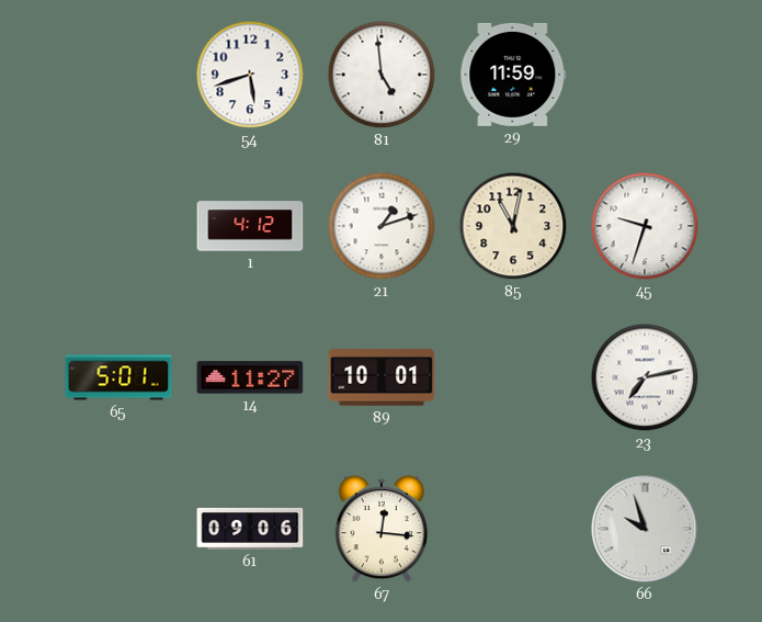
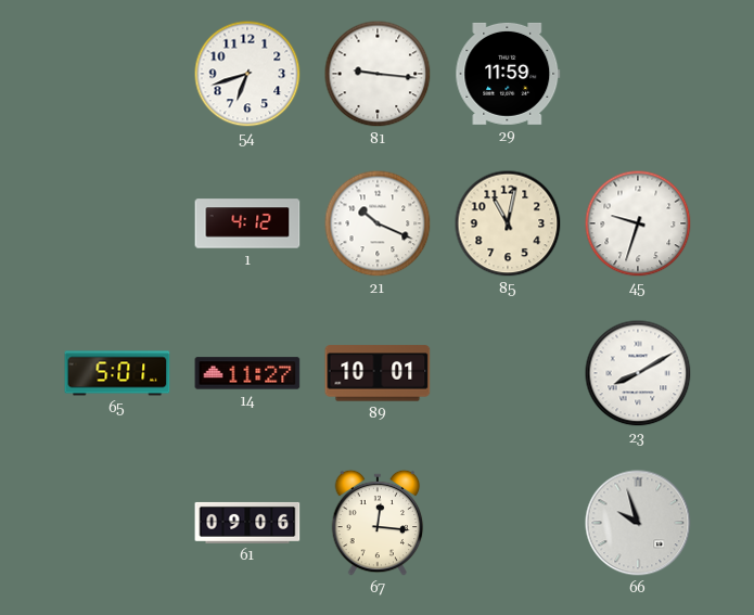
54: 5:42 -> 6:42 (247, 74)
81: 4:59 -> 9:16 (378, 74)
21: 1:12 -> 10:19 (378, 223)
23: 7:13 -> 8:10 (638, 373)
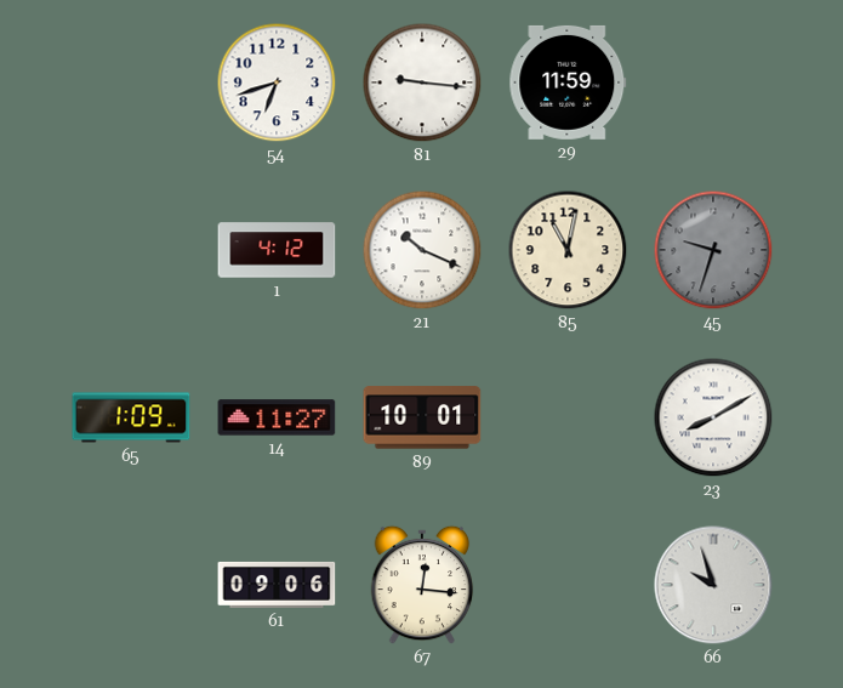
45 dial: white -> grey (713, 250)
65: 5:01 -> 1:09 (131, 417)
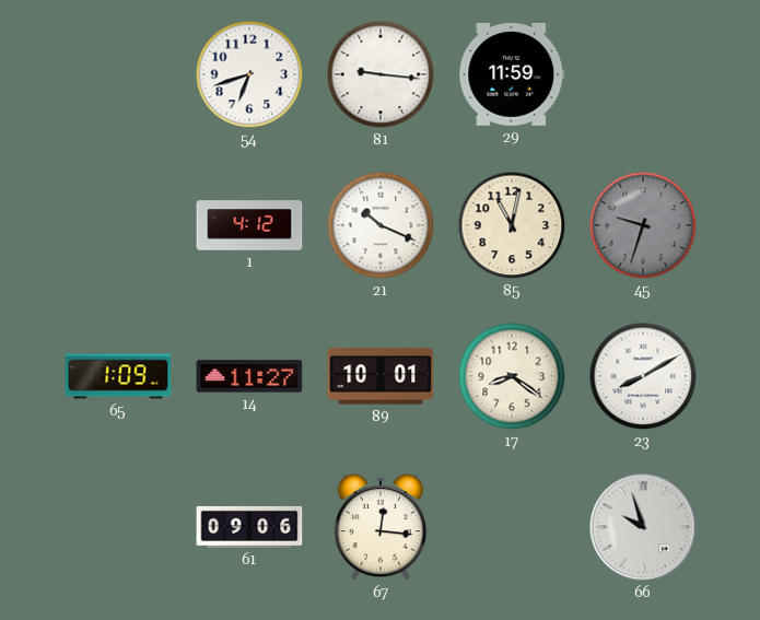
17: none -> 8:21 (512, 376)
